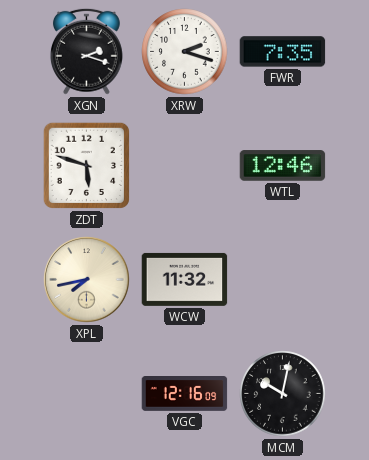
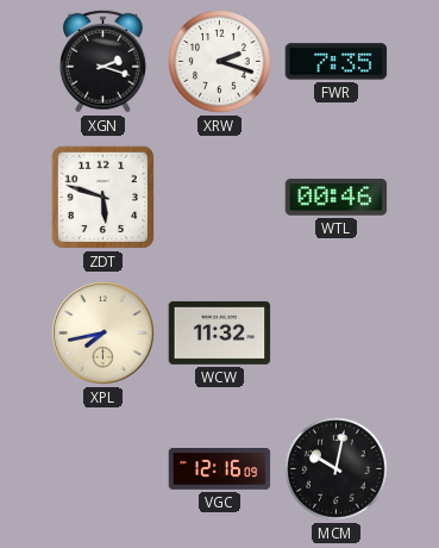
WTL: 12:46 -> 00:46 (337, 198)
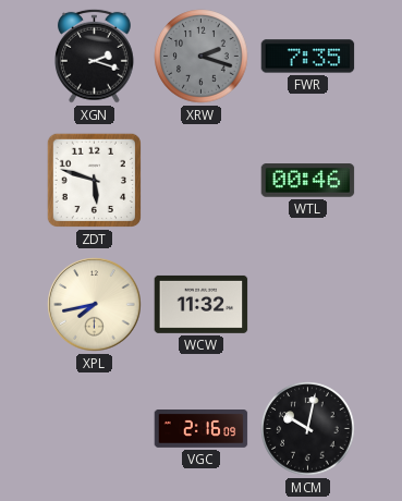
XRW dial: white -> grey (202, 57)
VGC: 12:16 -> 2:16 (202, 429)
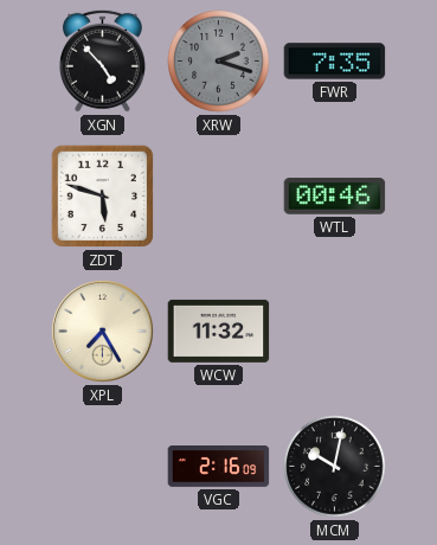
XGN: 2:18 -> 4:53 (103, 60)
XPL: 7:43 -> 7:25 (103, 332)
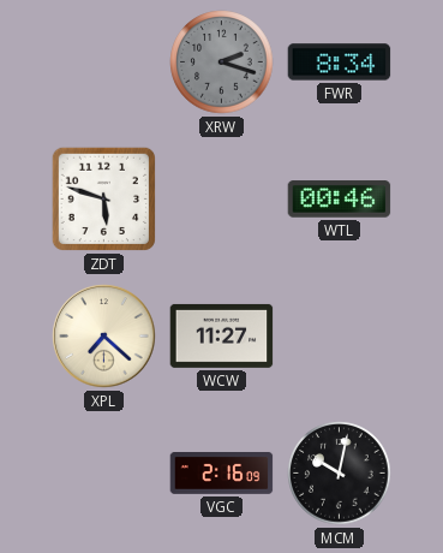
XGN: 4:53 -> none (103, 60)
FWR: 7:35 -> 8:34 (340, 63)
XPL: 7:25 -> 7:22 (104, 337)
WCW: 11:32 -> 11:27 (222, 335)
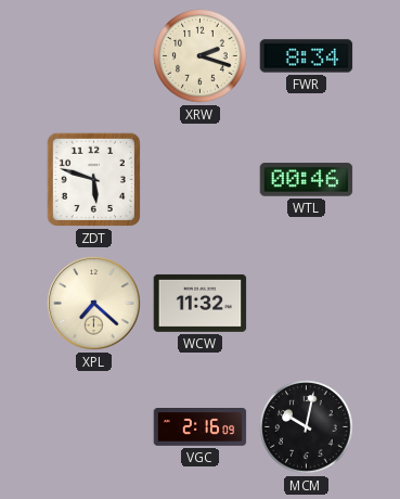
XRW dial: grey -> cream (201, 56)
WCW: 11:27 -> 11:32 (201, 303)
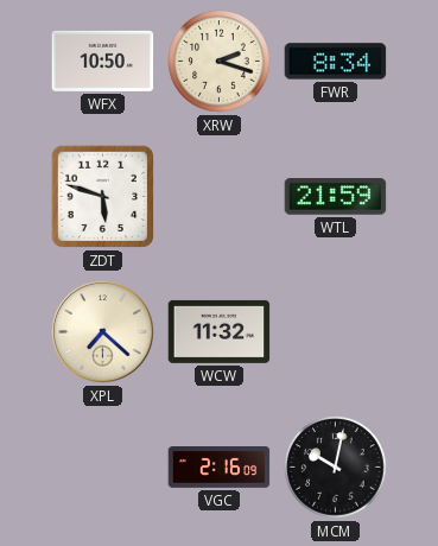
WFX: none -> 10:50 (103, 61)
WTL: 00:46 -> 21:59 (336, 197)
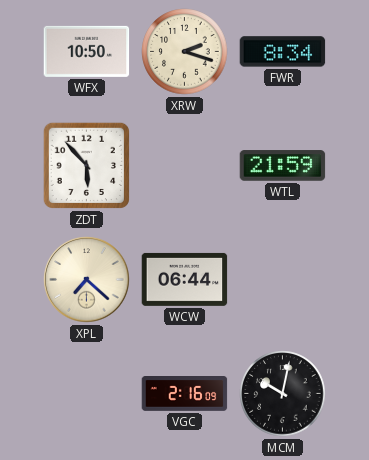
ZDT: 5:48 -> 5:53 (86, 165)
WCW: 11:32 -> 06:44 (185, 279)
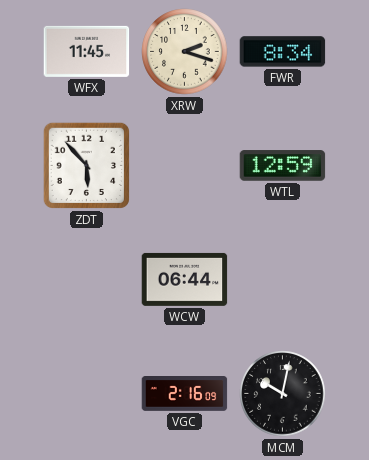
WFX: 10:50 -> 11:45 (87, 51)
WTL: 21:59 -> 12:59 (283, 166)
XPL: 7:22 -> none (87, 280)
